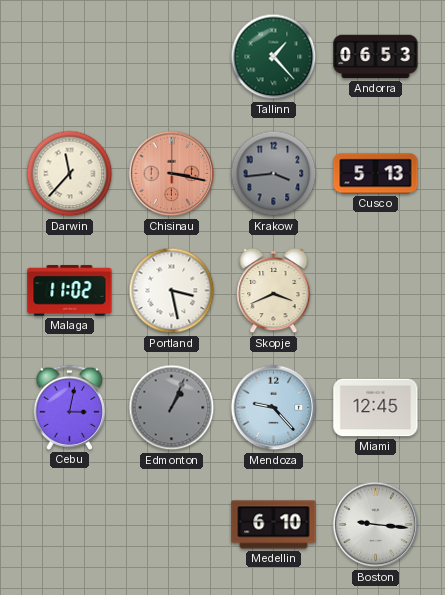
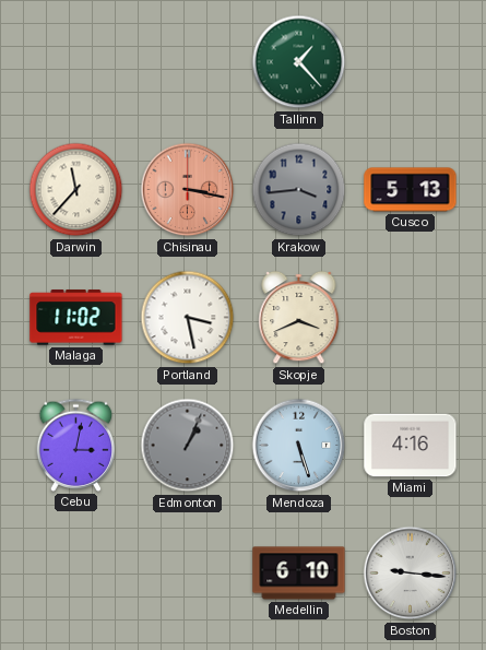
Andorra: 06:53 -> none (376, 57)
Mendoza: 9:23 -> 5:27 (299, 446)
Miami: 12:45 -> 4:16 (411, 446)
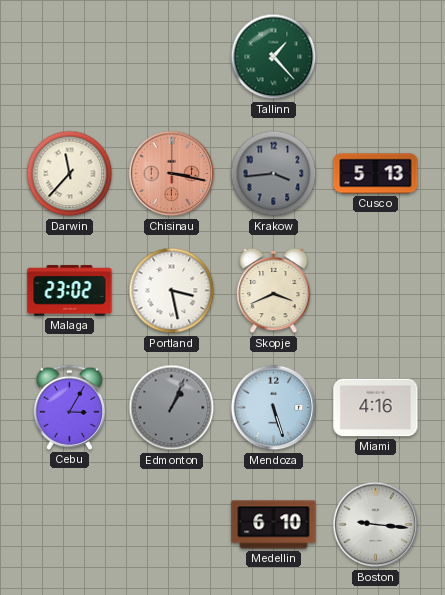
Malaga: 11:02 -> 23:02 (70, 291)
Cebu: 3:02 -> 3:05 (70, 407)
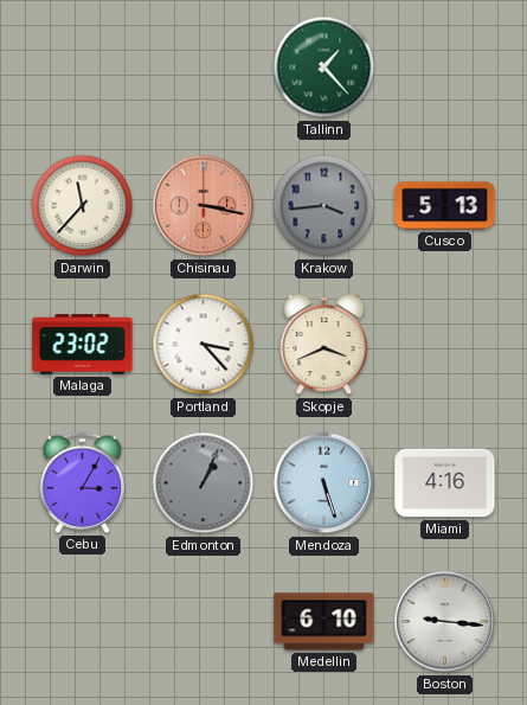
Portland: 3:28 -> 3:23 (204, 345)
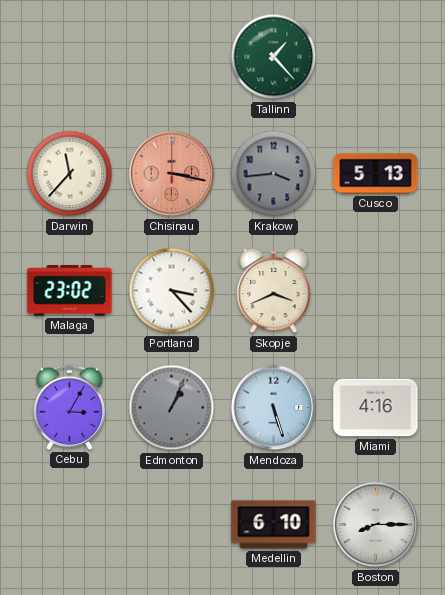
Boston: 9:16 -> 8:15 (376, 525)
